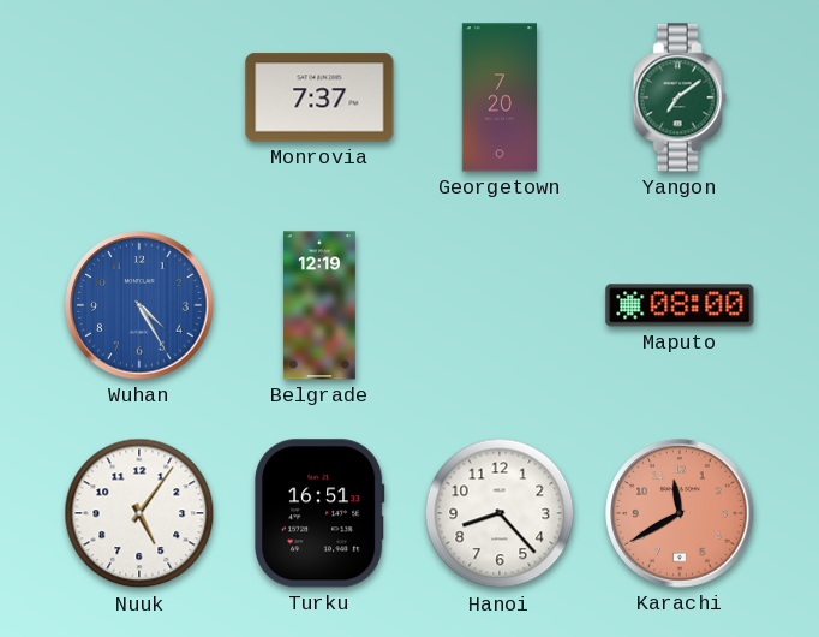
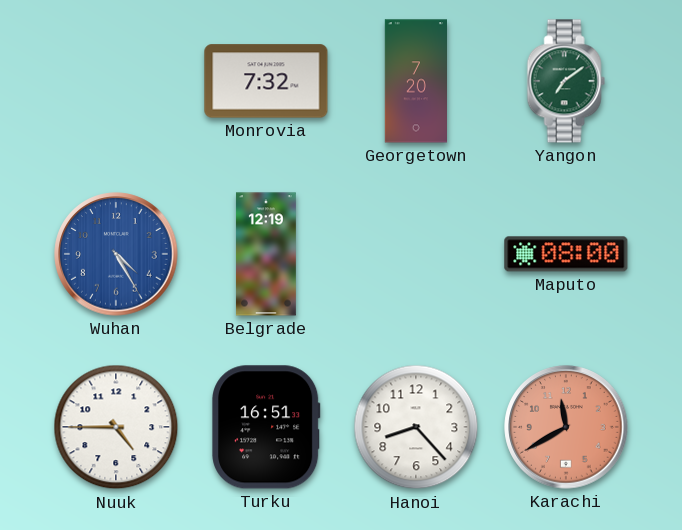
Monrovia: 7:37 -> 7:32 (266, 81)
Nuuk: 5:06 -> 4:45 (116, 427)
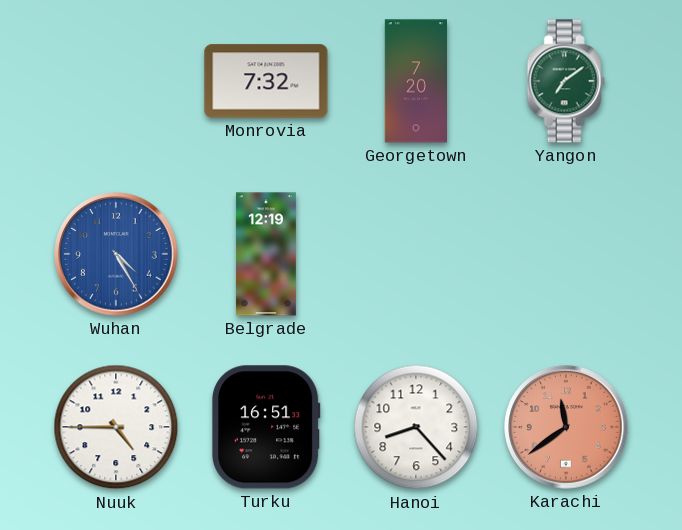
Maputo: 08:00 -> none (566, 254)
Karachi: 11:40 -> 11:39 (566, 427)
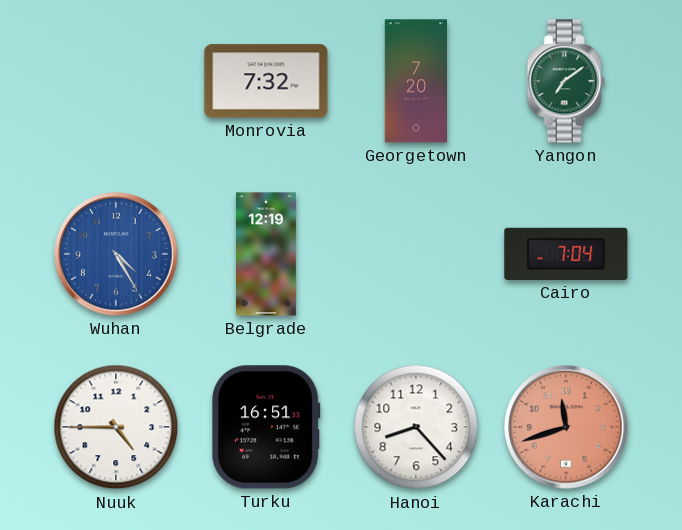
Cairo: none -> 7:04 (566, 254)
Karachi: 11:39 -> 11:42 (566, 427)
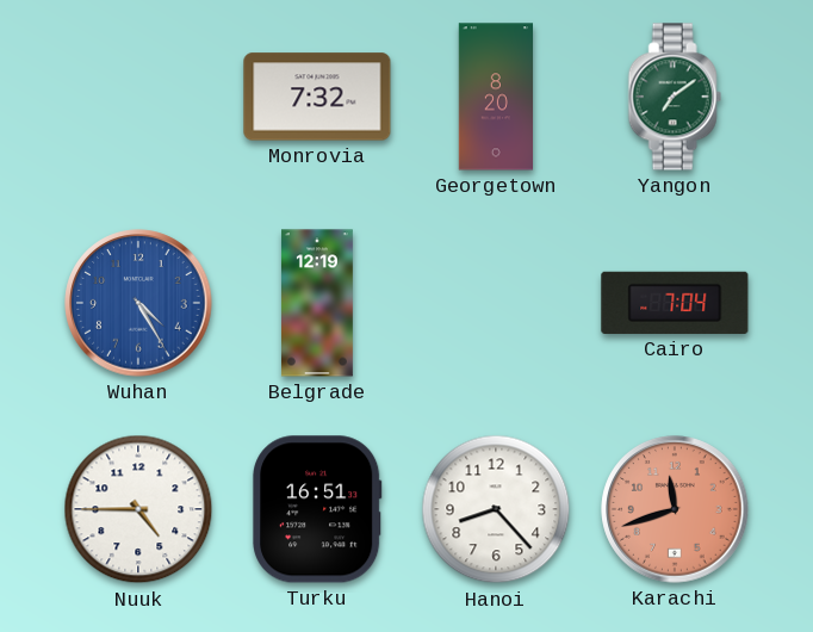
Georgetown: 7:20 -> 8:20 (495, 97)
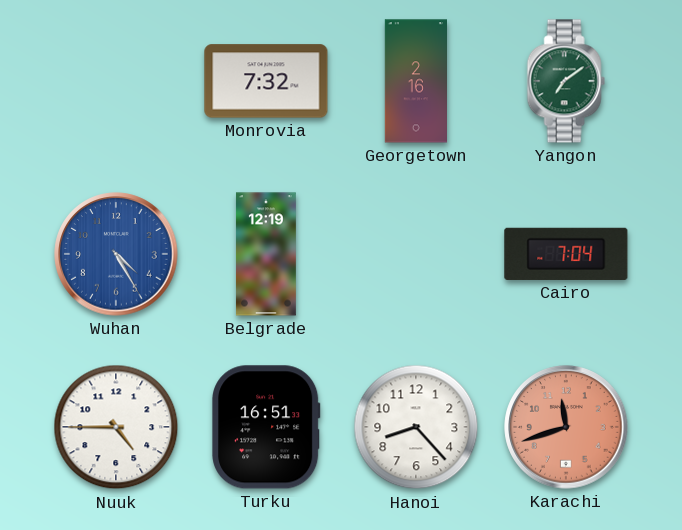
Georgetown: 8:20 -> 2:16 (415, 81)
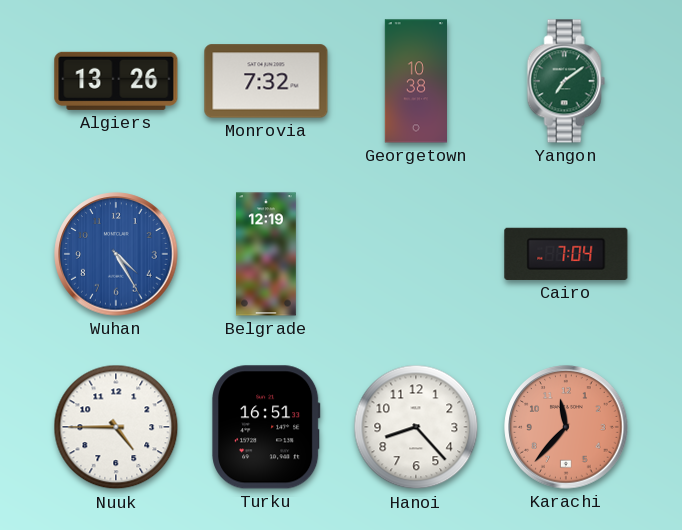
Algiers: none -> 13:26 (116, 81)
Georgetown: 2:16 -> 10:38 (415, 81)
Karachi: 11:42 -> 11:37 (566, 427)
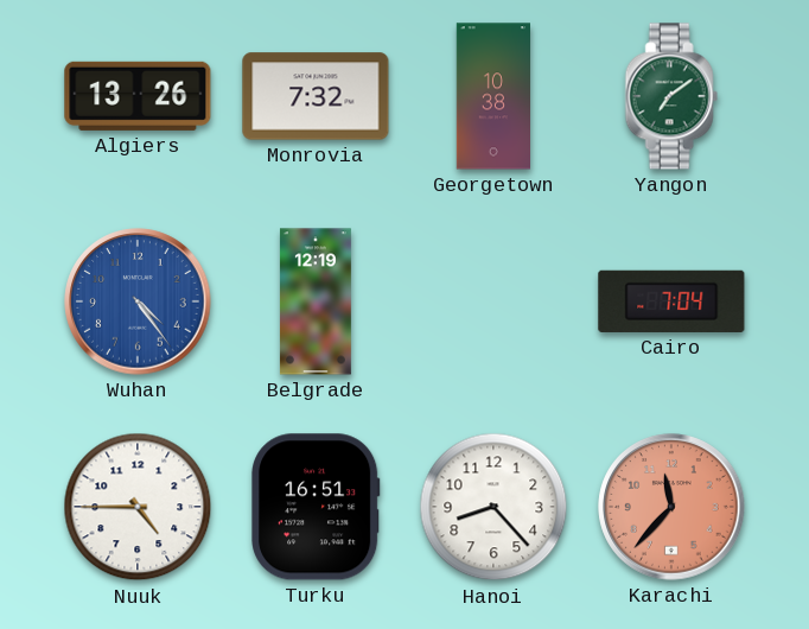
Wuhan: 4:25 -> 4:24 (138, 301)
